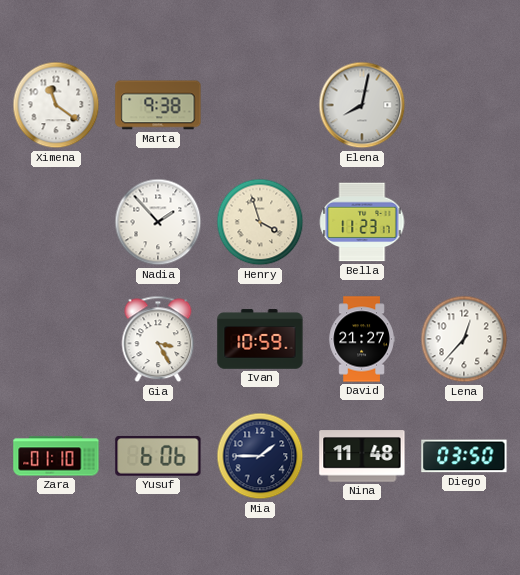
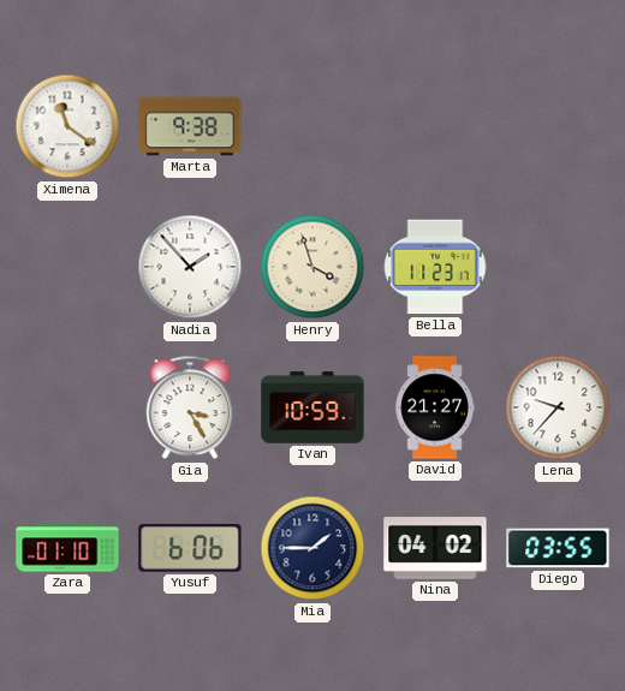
Elena: 8:02 -> none (362, 105)
Lena: 12:37 -> 9:37 (558, 407)
Nina: 11:48 -> 04:02 (435, 548)
Diego: 03:50 -> 03:55 (558, 548)
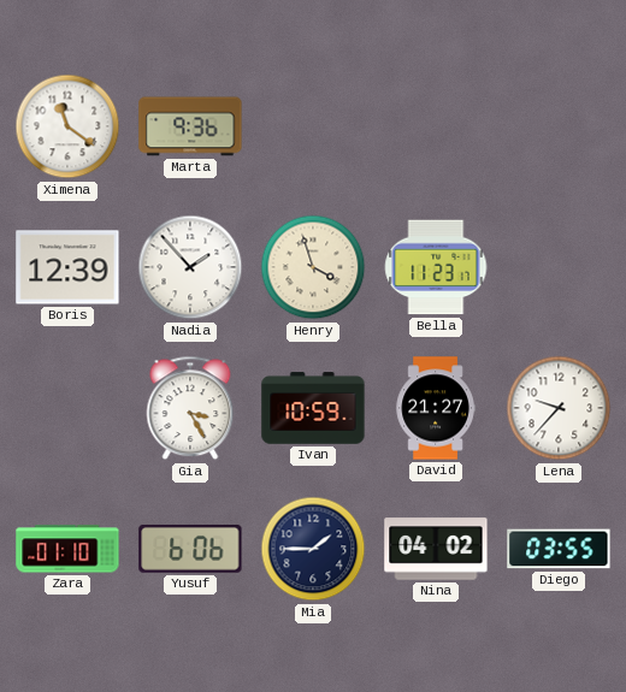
Marta: 9:38 -> 9:36 (190, 126)
Boris: none -> 12:39 (67, 267)
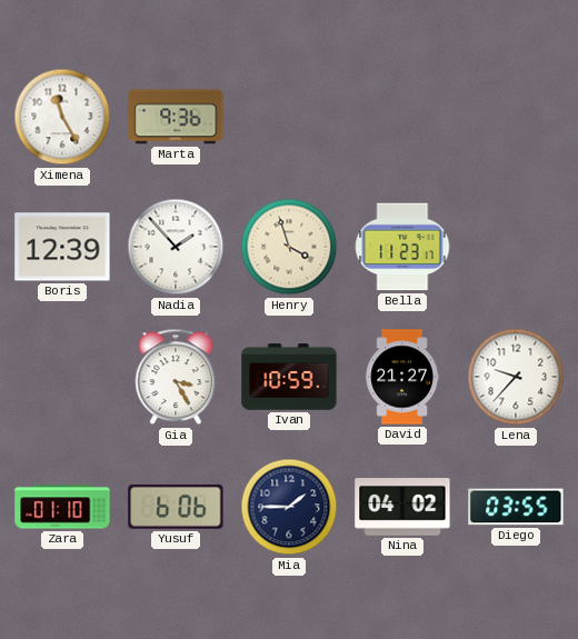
Ximena: 11:21 -> 11:25 (62, 117)
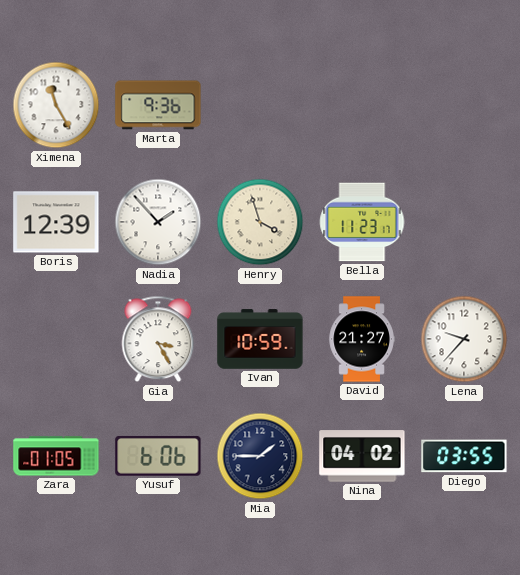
Zara: 01:10 -> 01:05 (56, 456)
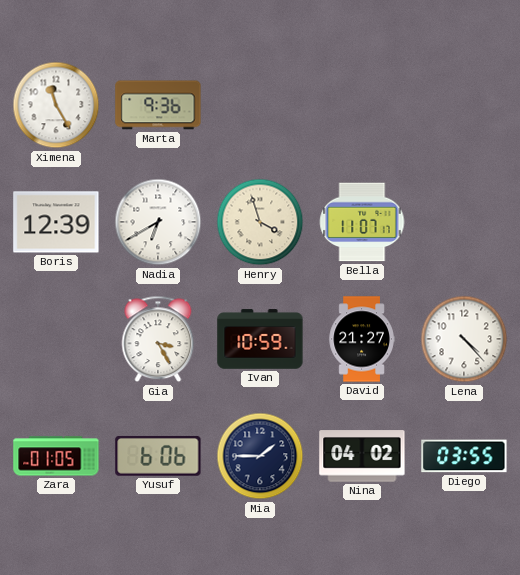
Nadia: 1:53 -> 6:40 (158, 222)
Bella: 11:23 -> 11:07 (362, 222)
Lena: 9:37 -> 4:23 (464, 339)
